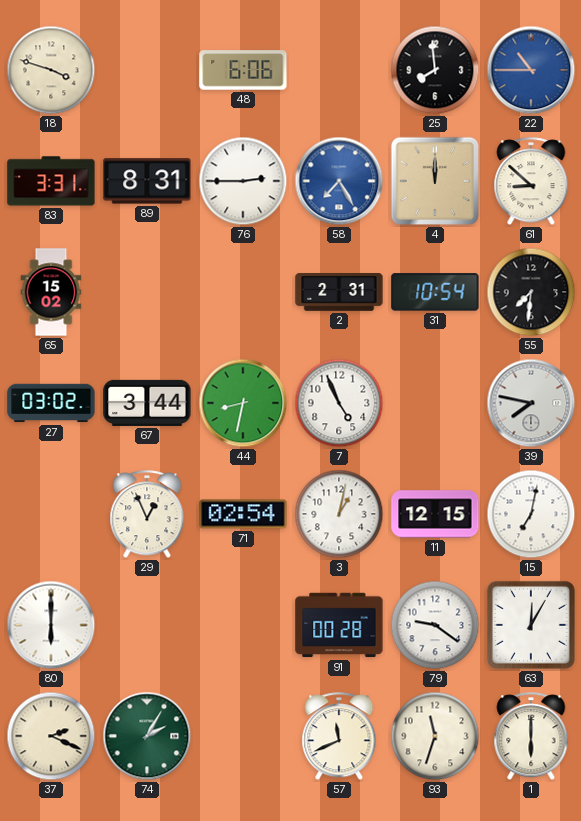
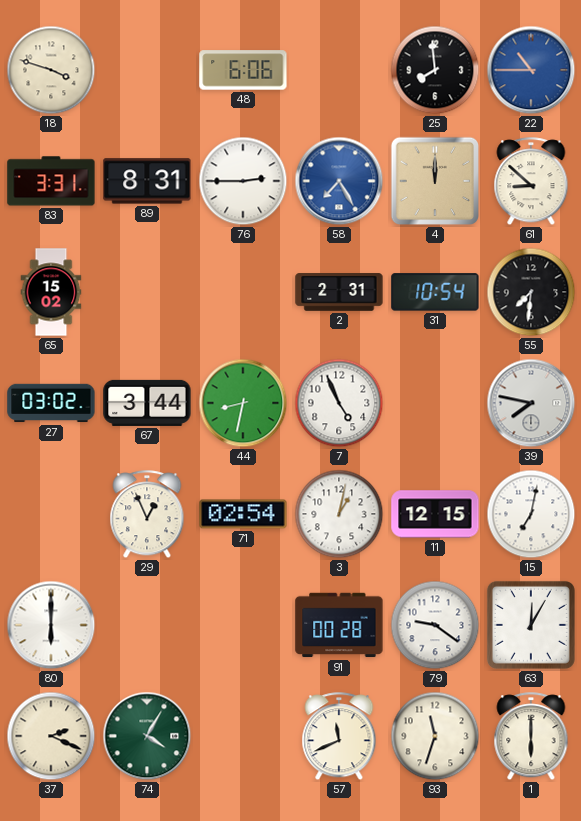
74: 2:05 -> 4:05 (147, 736)
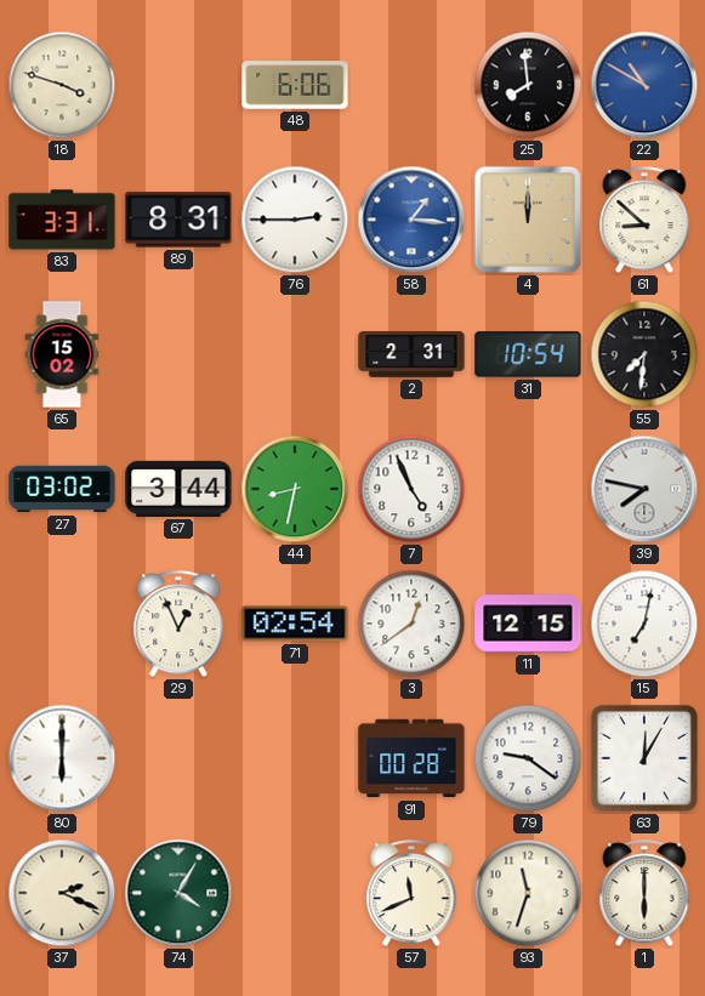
22: 10:45 -> 10:50 (644, 85)
58: 7:25 -> 1:16 (411, 220)
3: 1:02 -> 12:39 (411, 624)
